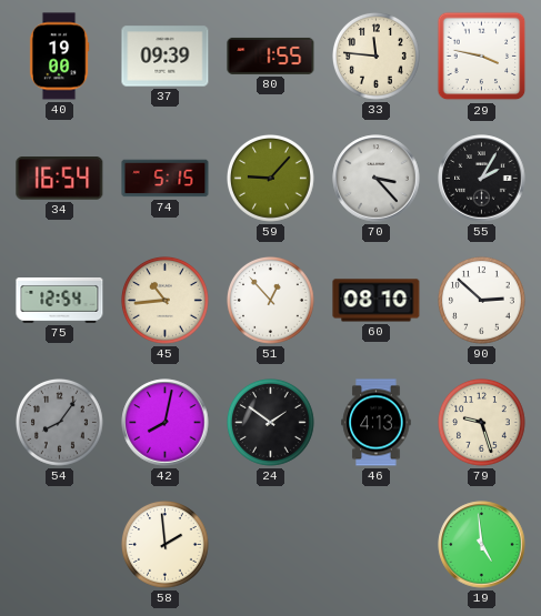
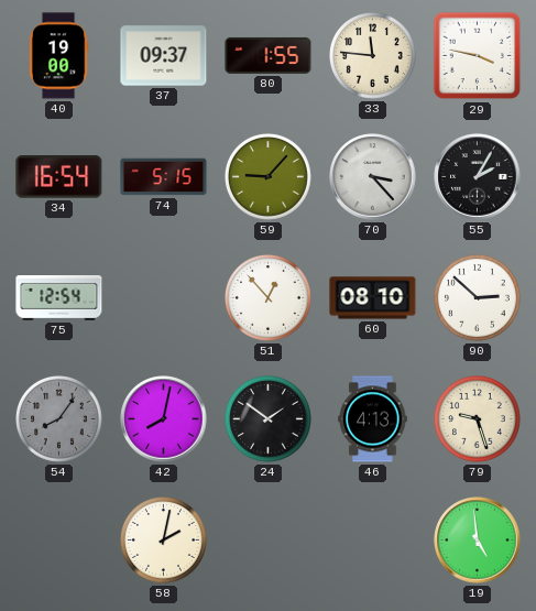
37: 09:39 -> 09:37 (164, 56)
45: 10:44 -> none (166, 301)
58: 1:59 -> 2:02 (164, 541)
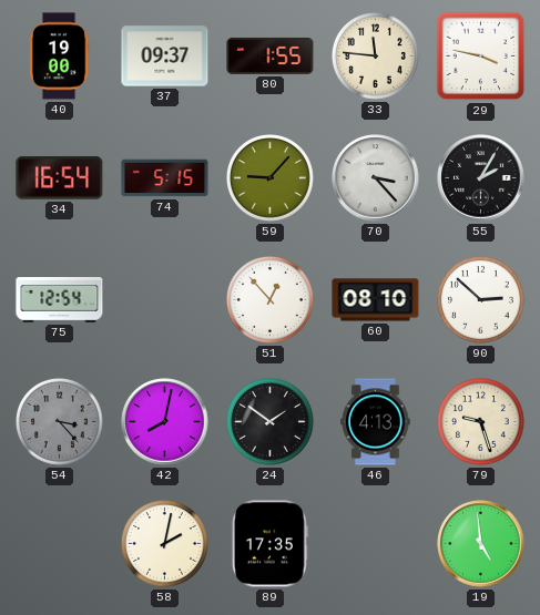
54: 8:06 -> 3:23 (60, 422)
89: none -> 17:35 (269, 544)
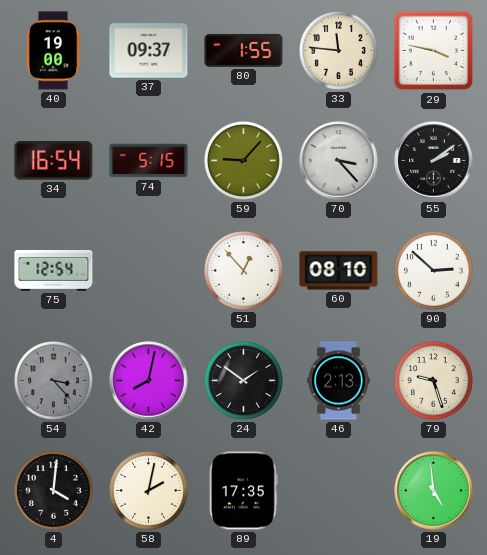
55: 2:05 -> 2:09 (434, 161)
46: 4:13 -> 2:13 (339, 381)
4: none -> 4:01 (54, 491)
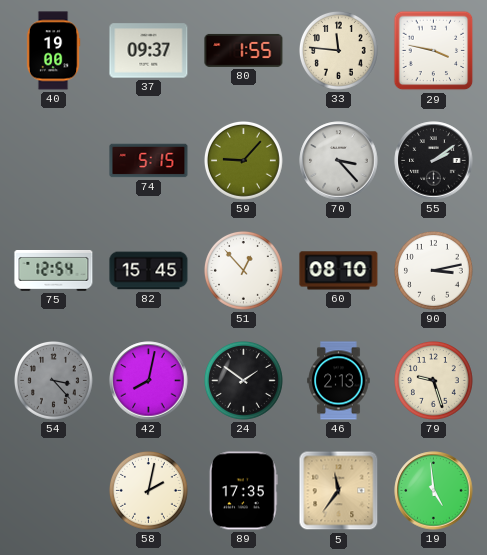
34: 16:54 -> none (54, 161)
82: none -> 15:45 (149, 271)
90: 2:52 -> 3:13 (434, 271)
4: 4:01 -> none (54, 491)
5: none -> 11:36 (339, 491)
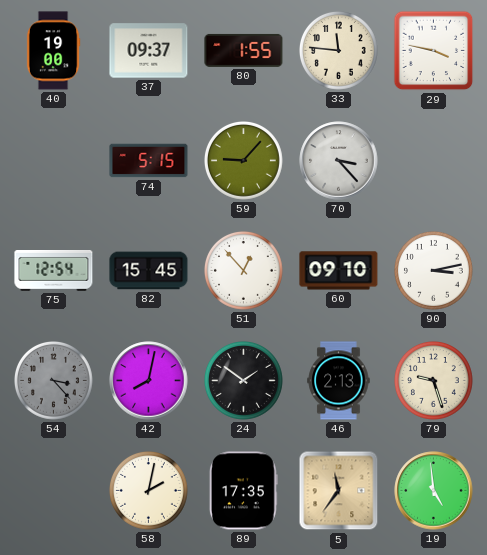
55: 2:09 -> none (434, 161)
60: 08:10 -> 09:10 (339, 271)
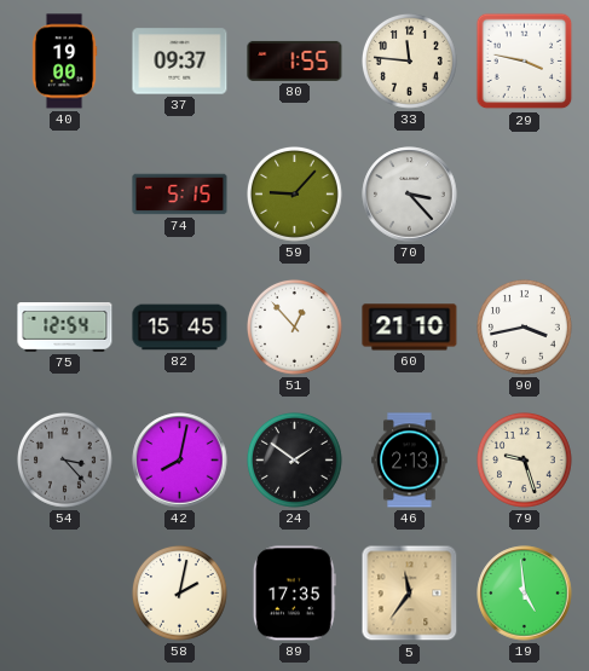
60: 09:10 -> 21:10 (410, 328)
90: 3:13 -> 3:43 (525, 328)
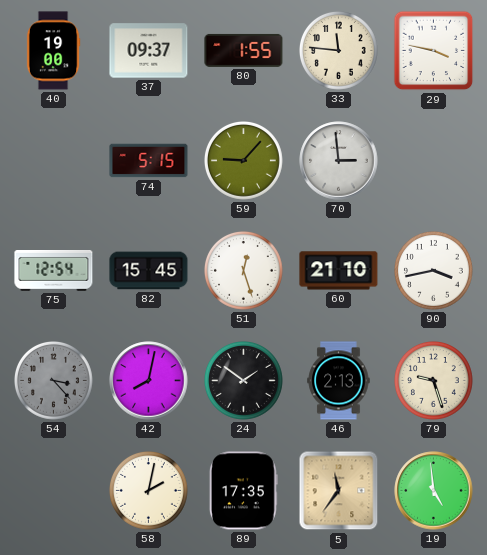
70: 3:23 -> 2:59 (339, 161)
51: 12:53 -> 12:27 (244, 271)
